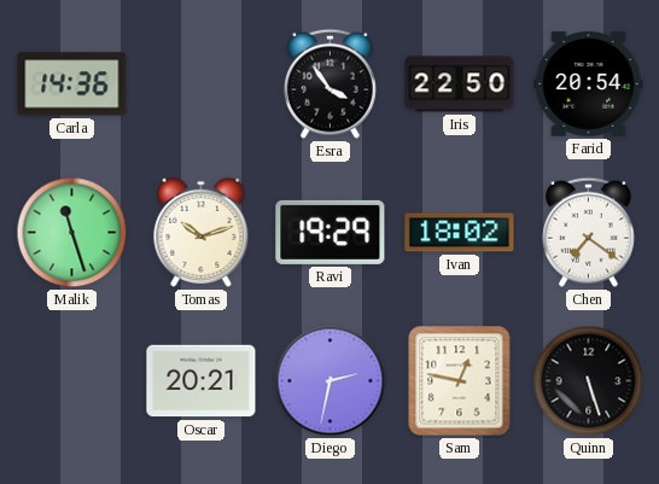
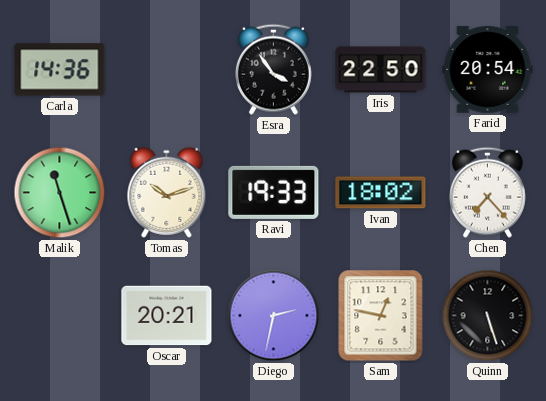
Ravi: 19:29 -> 19:33 (274, 192)
Chen: 7:21 -> 7:23 (487, 192)
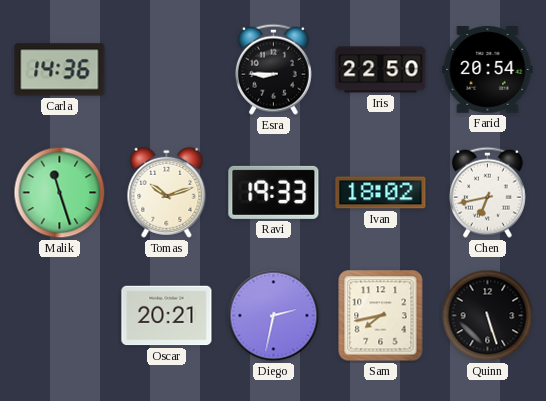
Esra: 3:54 -> 8:45 (273, 69)
Chen: 7:23 -> 6:43 (487, 192)
Sam: 12:47 -> 7:43 (381, 316)
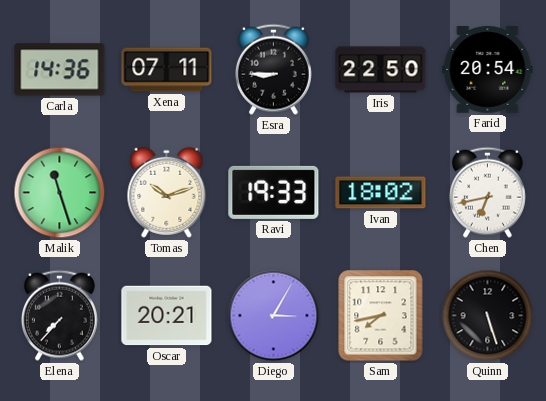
Xena: none -> 07:11 (167, 70)
Elena: none -> 7:37 (59, 315)
Diego: 2:32 -> 3:05 (274, 316)
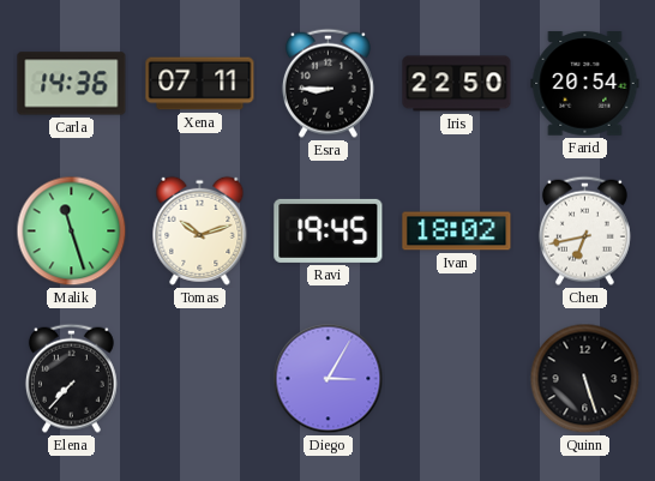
Ravi: 19:33 -> 19:45 (329, 230)
Oscar: 20:21 -> none (167, 316)
Sam: 7:43 -> none (381, 316)
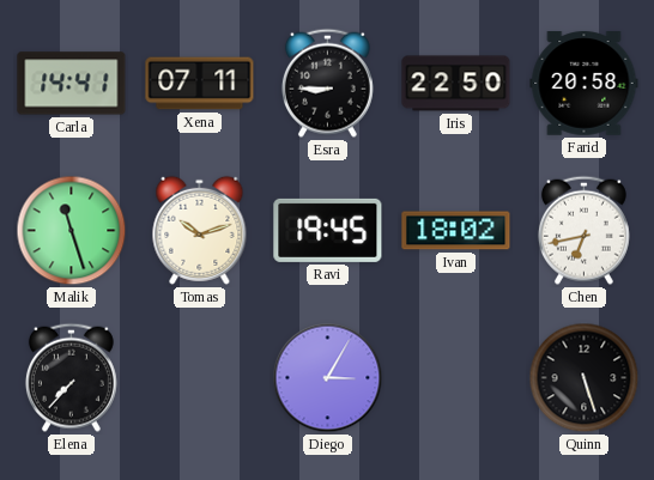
Carla: 14:36 -> 14:41 (72, 84)
Farid: 20:54 -> 20:58 (585, 84)
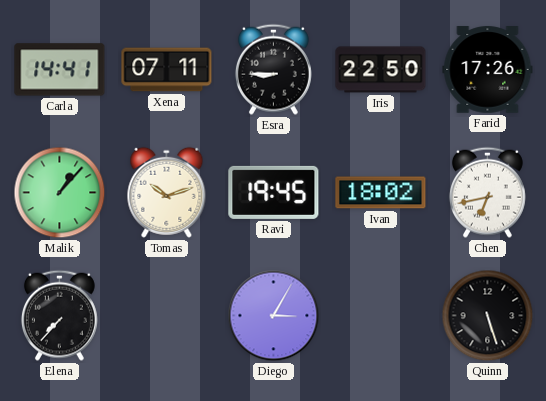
Farid: 20:58 -> 17:26 (488, 70)
Malik: 11:27 -> 1:07 (60, 193)
